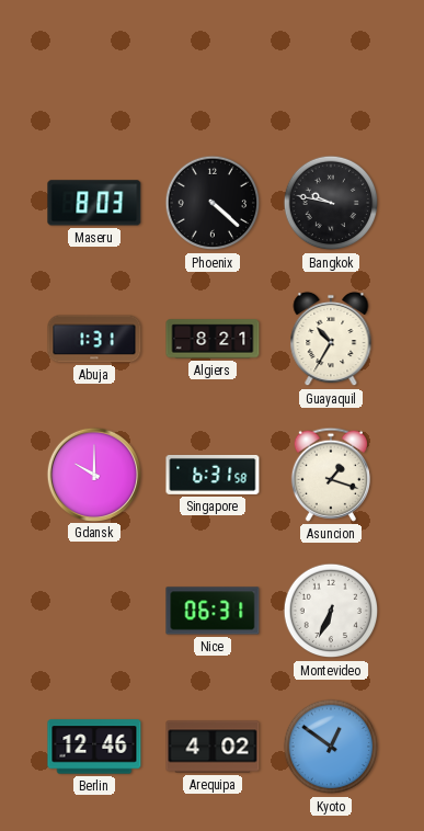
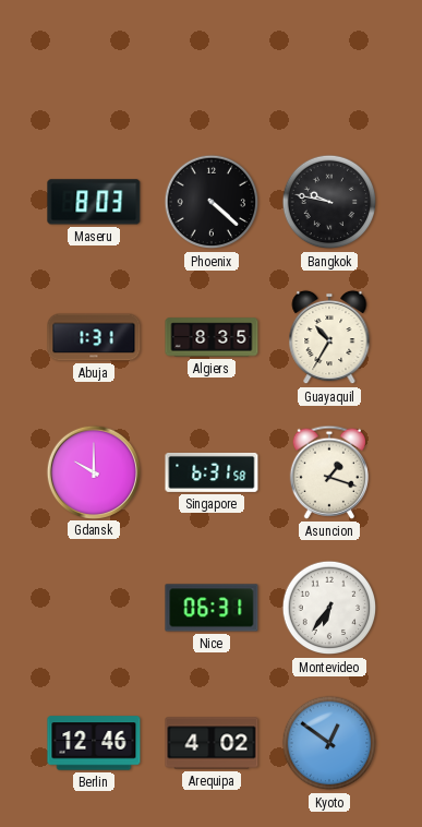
Algiers: 8:21 -> 8:35 (212, 337)
Montevideo: 6:34 -> 6:36 (329, 608)
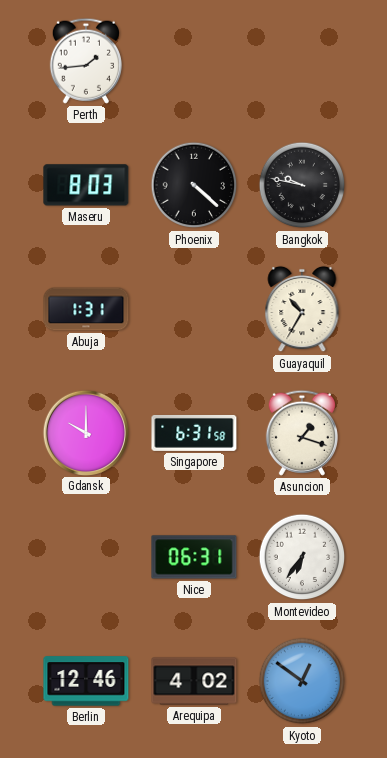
Perth: none -> 1:44 (86, 61)
Algiers: 8:35 -> none (212, 337)
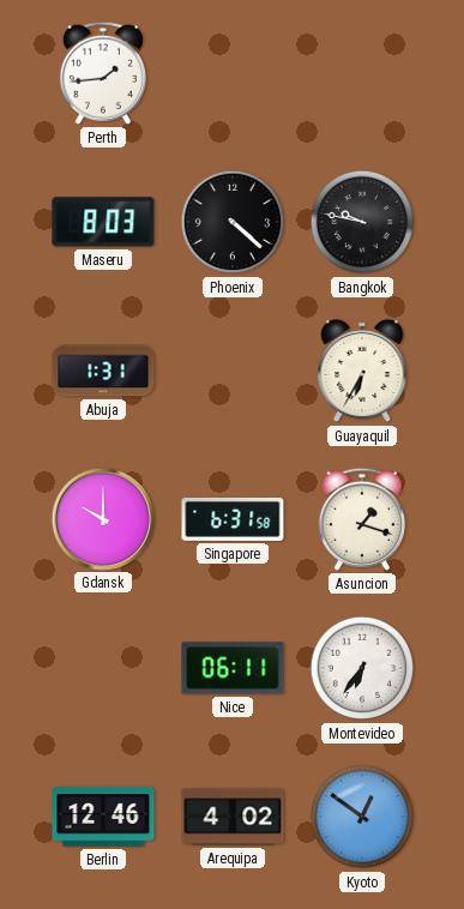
Guayaquil: 10:35 -> 6:35 (362, 371)
Nice: 06:31 -> 06:11 (233, 668)
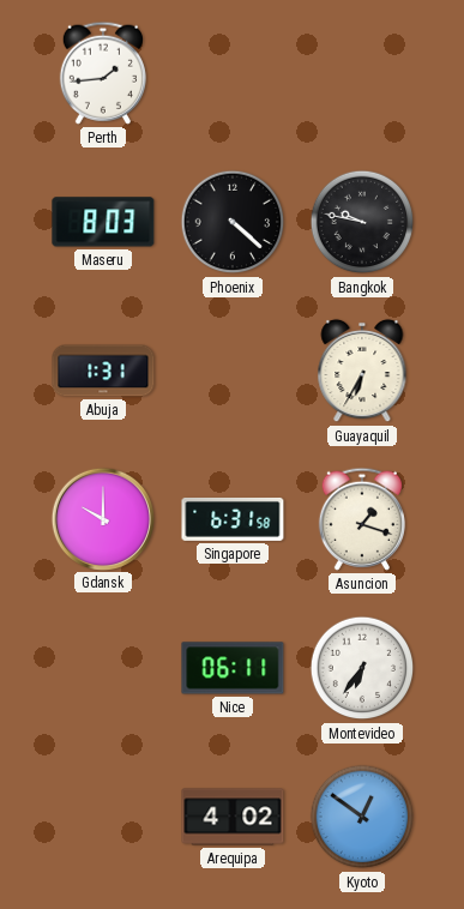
Berlin: 12:46 -> none (103, 817)
